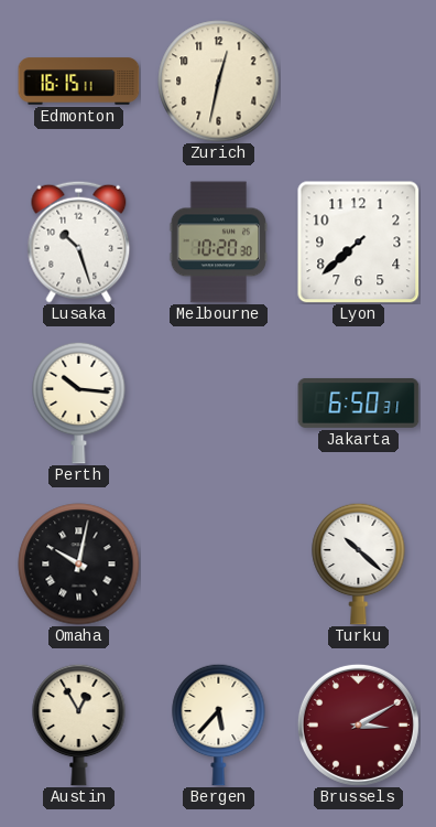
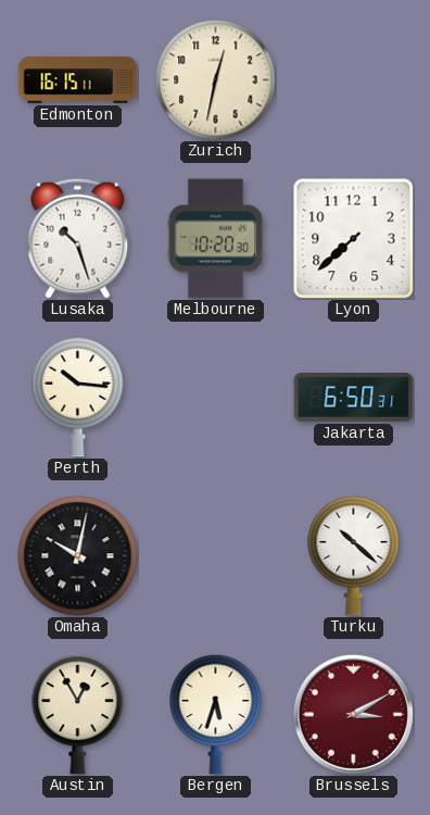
Bergen: 5:37 -> 5:33 (216, 714)
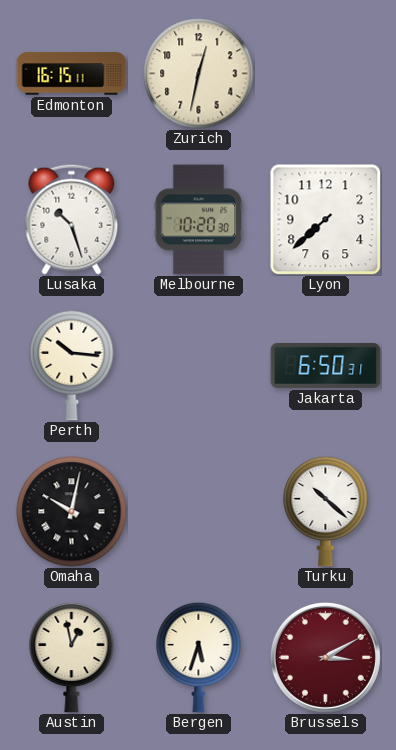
Austin: 12:55 -> 12:58 (72, 657)
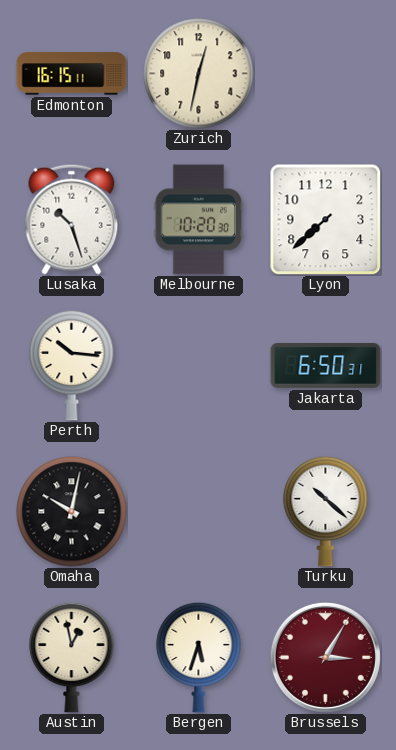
Brussels: 3:10 -> 3:05 (325, 657)
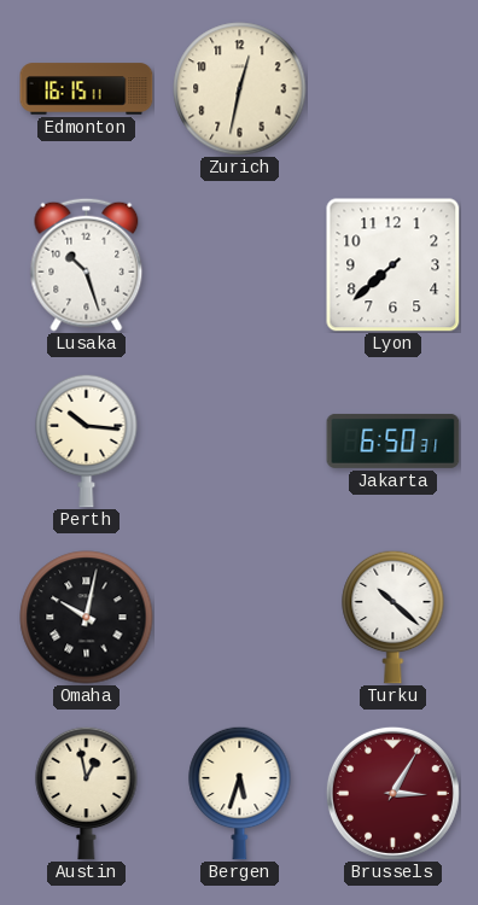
Melbourne: 10:20 -> none (199, 220)
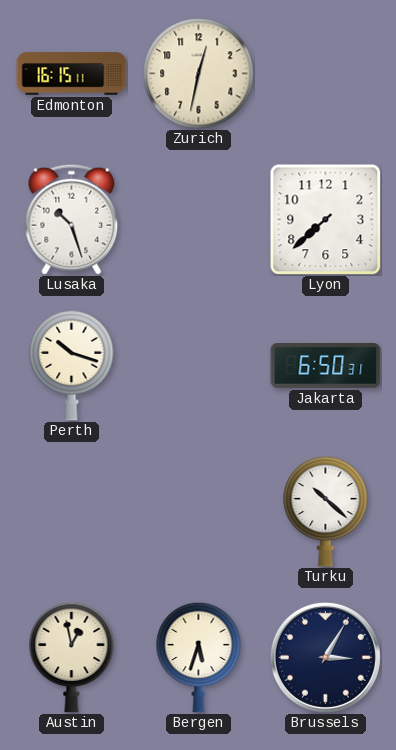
Perth: 10:16 -> 10:18 (72, 365)
Omaha: 10:02 -> none (87, 618)
Brussels dial: burgundy -> navy (325, 657)
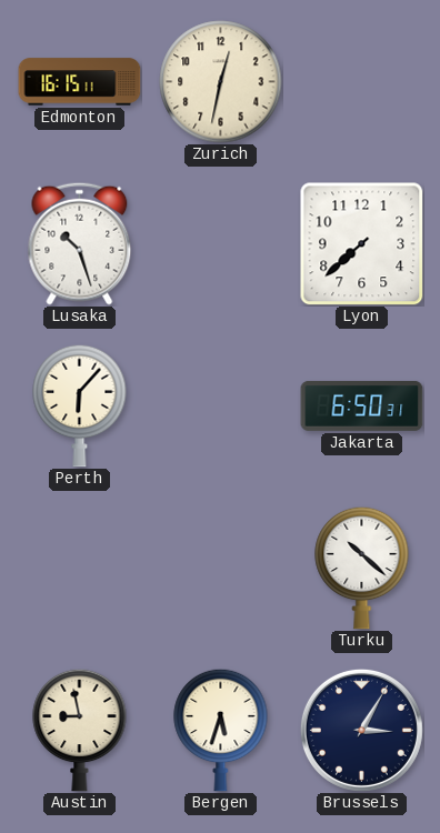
Perth: 10:18 -> 6:07 (80, 405)
Austin: 12:58 -> 8:58 (80, 730)
